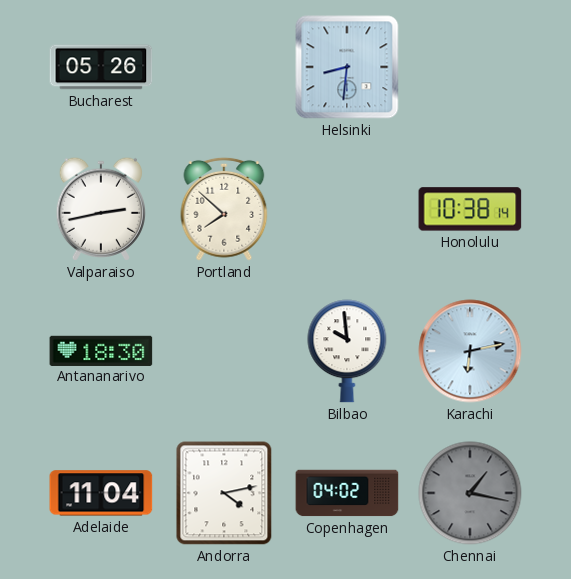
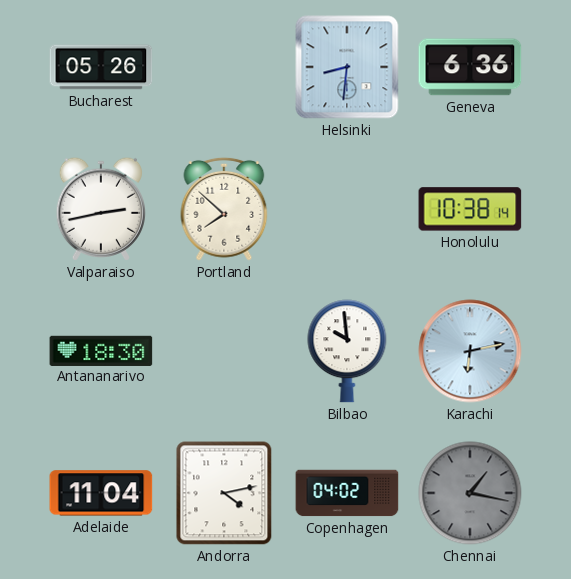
Geneva: none -> 6:36 (470, 67)
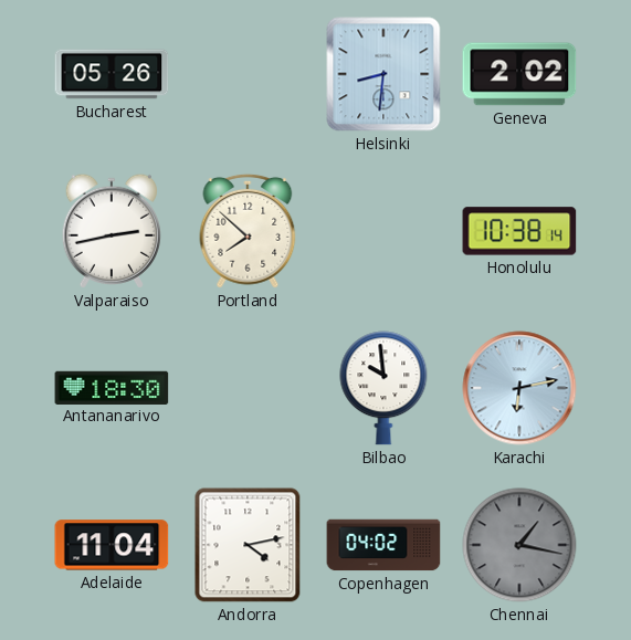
Geneva: 6:36 -> 2:02 (519, 74)
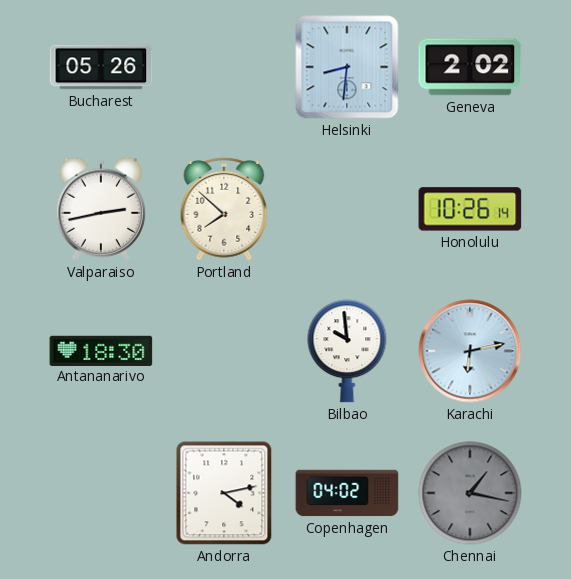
Honolulu: 10:38 -> 10:26 (470, 209)
Adelaide: 11:04 -> none (112, 545)
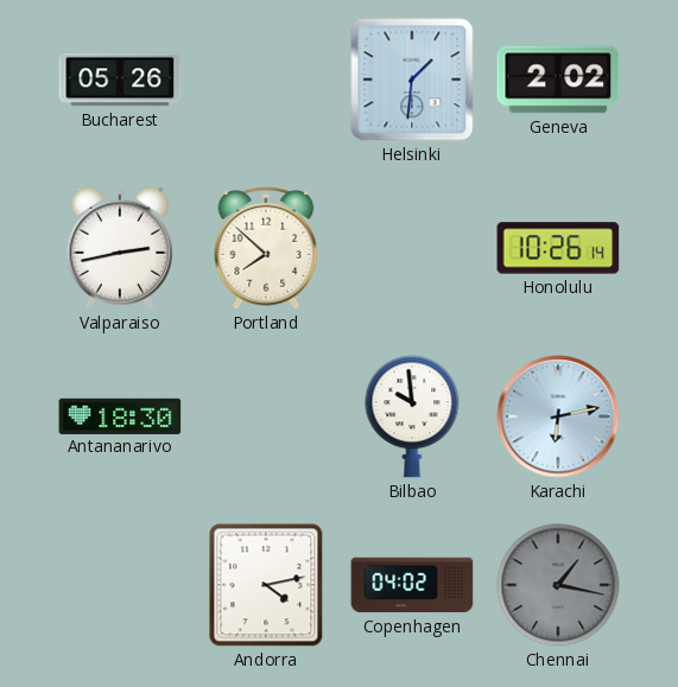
Helsinki: 8:31 -> 1:31 (412, 79)
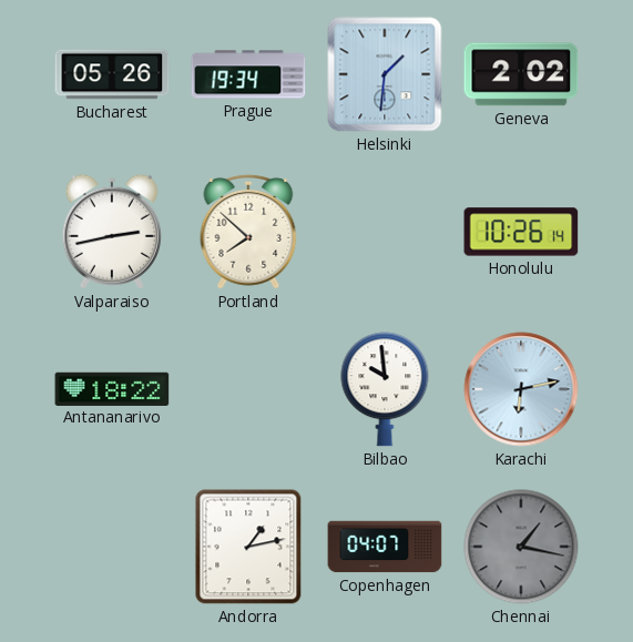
Prague: none -> 19:34 (248, 74)
Antananarivo: 18:30 -> 18:22 (112, 388)
Andorra: 4:13 -> 1:13 (248, 547)
Copenhagen: 04:02 -> 04:07 (385, 547)
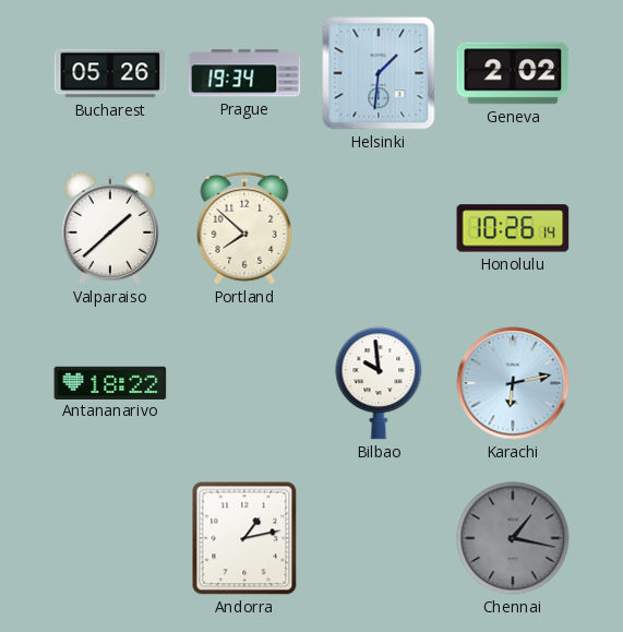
Valparaiso: 2:43 -> 1:38 (110, 228)
Copenhagen: 04:07 -> none (385, 547)
